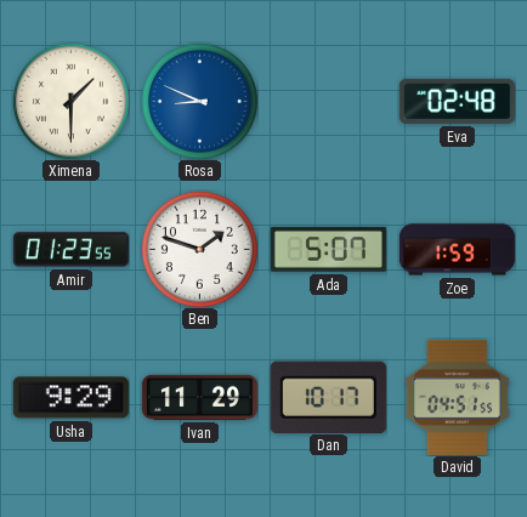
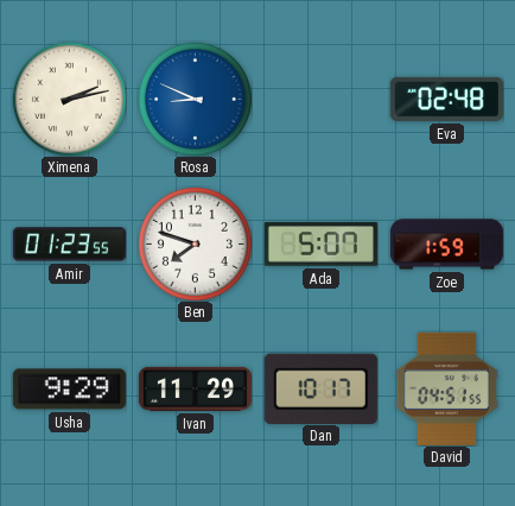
Ximena: 1:30 -> 2:13 (69, 99)
Ben: 1:48 -> 7:48 (195, 243)
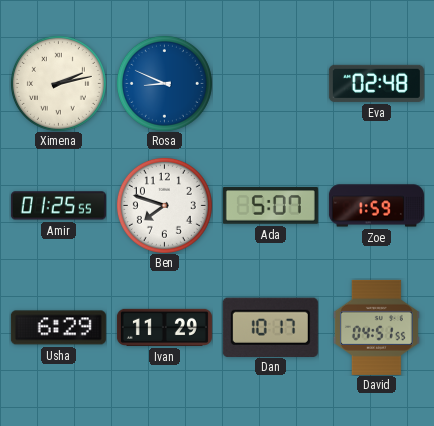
Amir: 01:23 -> 01:25 (58, 206)
Usha: 9:29 -> 6:29 (58, 328)
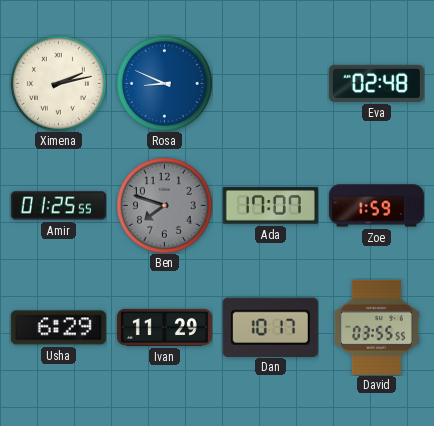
Ben dial: white -> grey (164, 205)
Ada: 5:07 -> 17:07 (270, 206)
David: 04:51 -> 03:55 (376, 327)
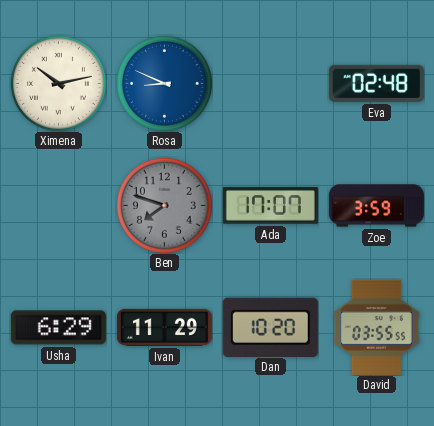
Ximena: 2:13 -> 10:13 (58, 83)
Amir: 01:25 -> none (58, 206)
Zoe: 1:59 -> 3:59 (376, 206)
Dan: 10:17 -> 10:20 (270, 327)
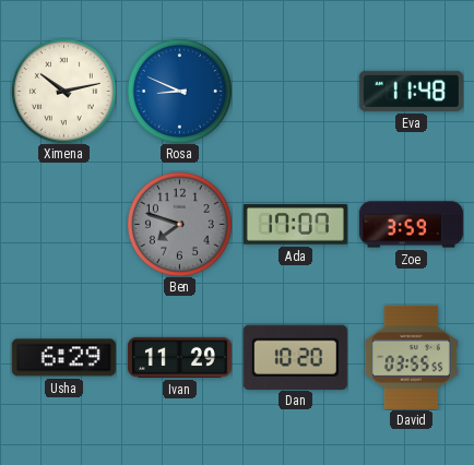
Eva: 02:48 -> 11:48 (411, 91)
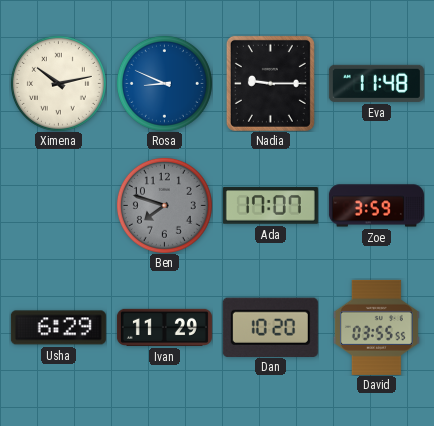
Nadia: none -> 9:15 (270, 83)
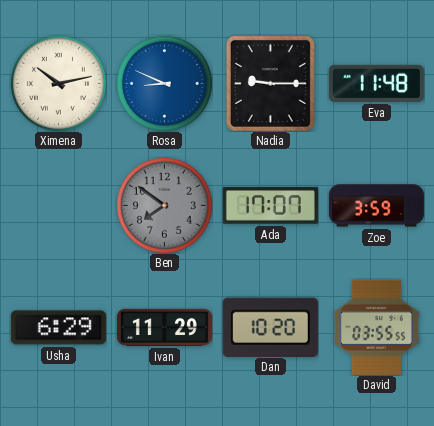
Ben: 7:48 -> 7:51 (164, 205)
